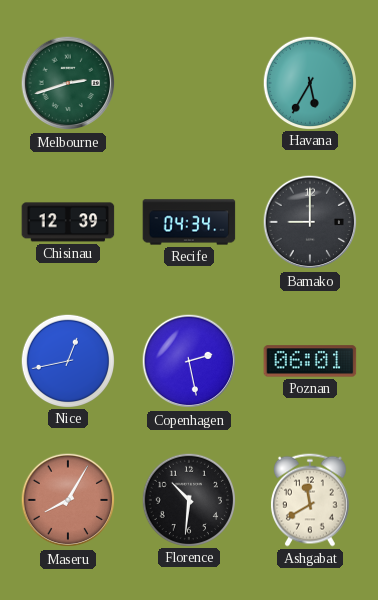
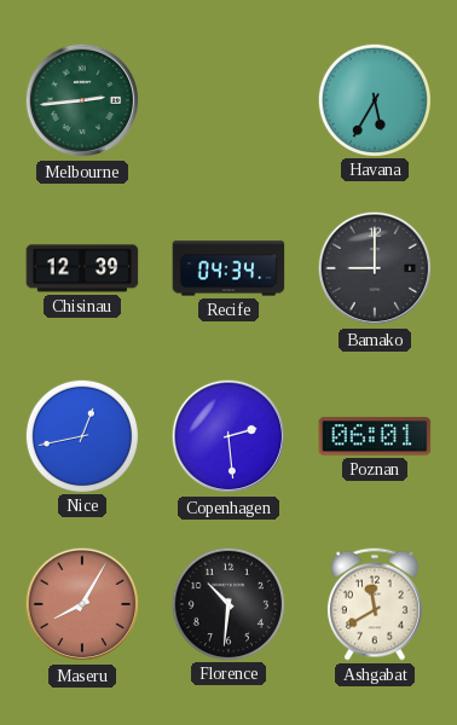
Melbourne: 2:42 -> 2:44 (82, 100)
Copenhagen: 2:28 -> 2:29 (228, 436)
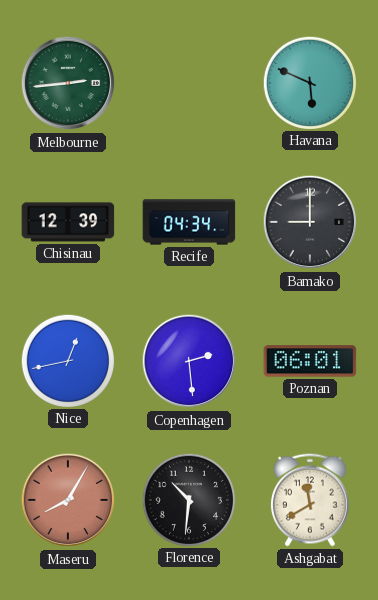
Havana: 5:35 -> 5:49 (309, 82)
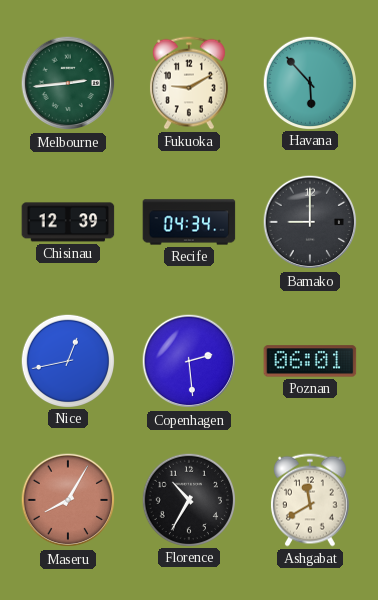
Fukuoka: none -> 9:10 (189, 83)
Havana: 5:49 -> 5:53 (309, 82)
Florence: 10:31 -> 10:35 (188, 499)
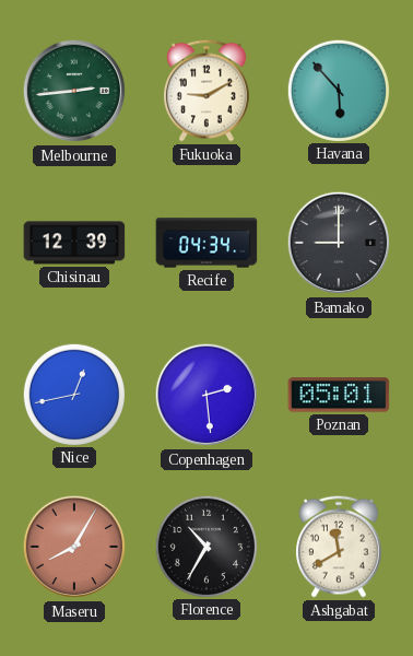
Poznan: 06:01 -> 05:01 (339, 395)
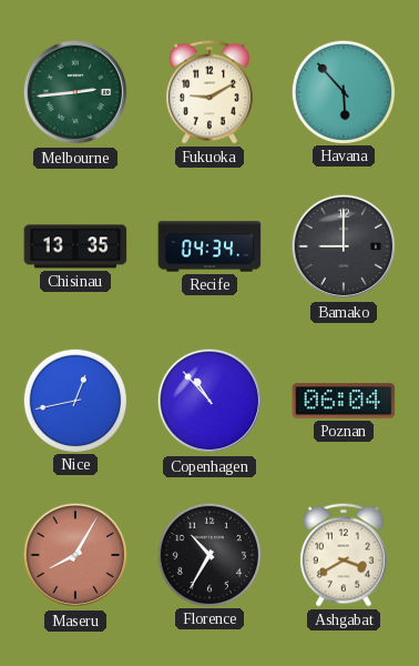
Chisinau: 12:39 -> 13:35 (75, 246)
Copenhagen: 2:29 -> 10:53 (209, 401)
Poznan: 05:01 -> 06:04 (344, 401)
Ashgabat: 11:40 -> 3:40 (344, 555)
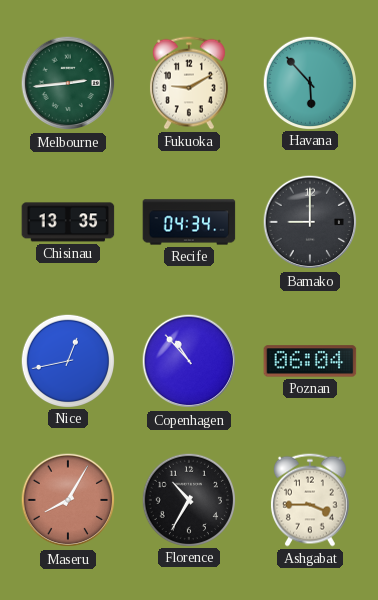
Ashgabat: 3:40 -> 3:45 (310, 500)
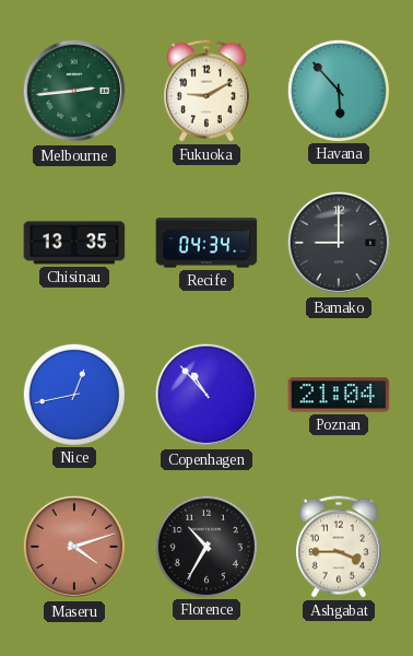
Poznan: 06:04 -> 21:04 (339, 395)
Maseru: 8:05 -> 4:12 (74, 547)
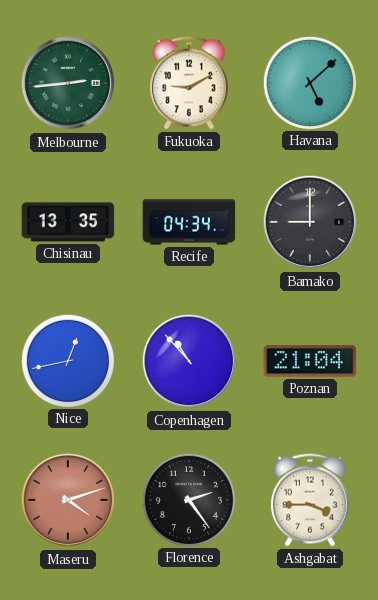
Havana: 5:53 -> 5:08 (309, 82)
Florence: 10:35 -> 2:24 (188, 499)
